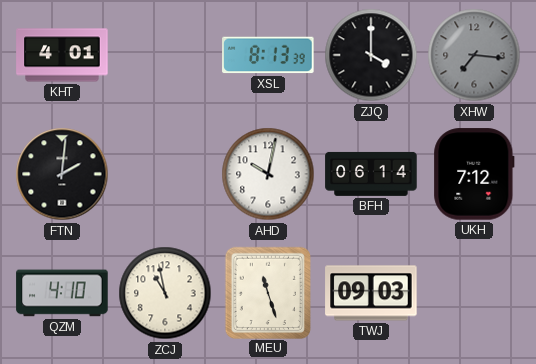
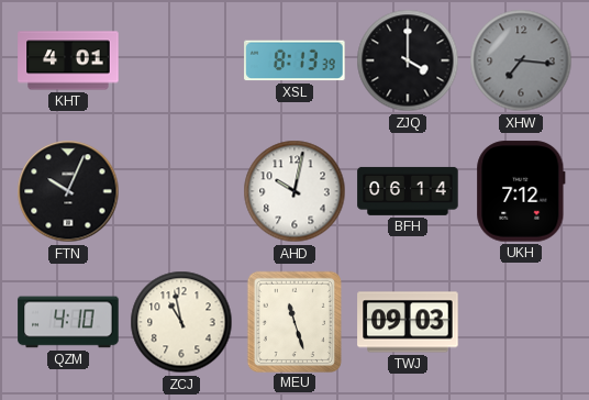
FTN: 2:01 -> 10:04 (68, 191)
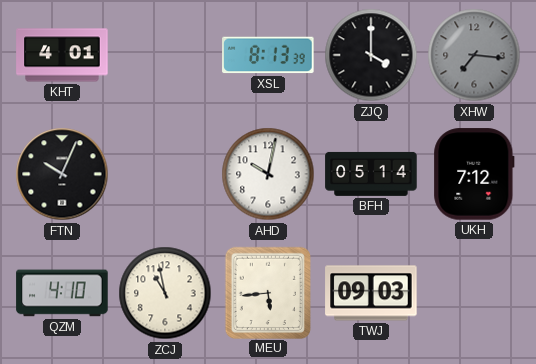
BFH: 06:14 -> 05:14 (371, 174)
MEU: 11:27 -> 5:44 (268, 292)
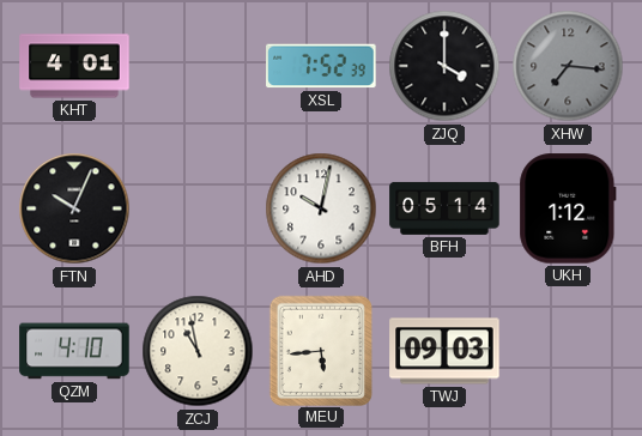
XSL: 8:13 -> 7:52 (321, 66)
UKH: 7:12 -> 1:12 (568, 208)
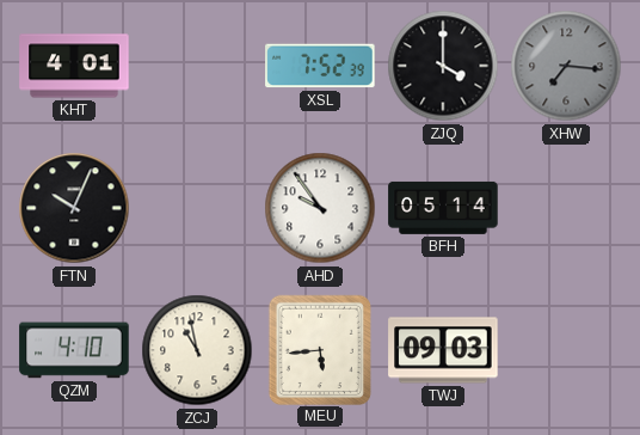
AHD: 10:02 -> 9:54 (320, 208)
UKH: 1:12 -> none (568, 208)
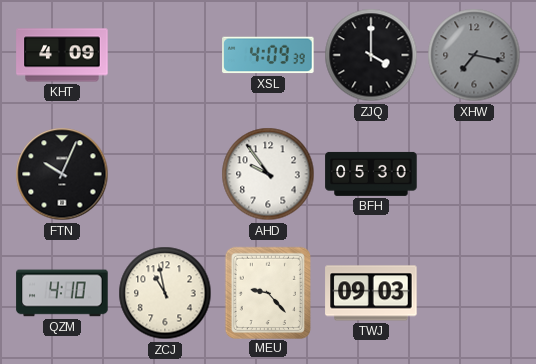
KHT: 4:01 -> 4:09 (62, 55)
XSL: 7:52 -> 4:09 (268, 55)
XHW: 7:16 -> 7:17 (474, 55)
BFH: 05:14 -> 05:30 (371, 174)
MEU: 5:44 -> 9:23 (268, 292)
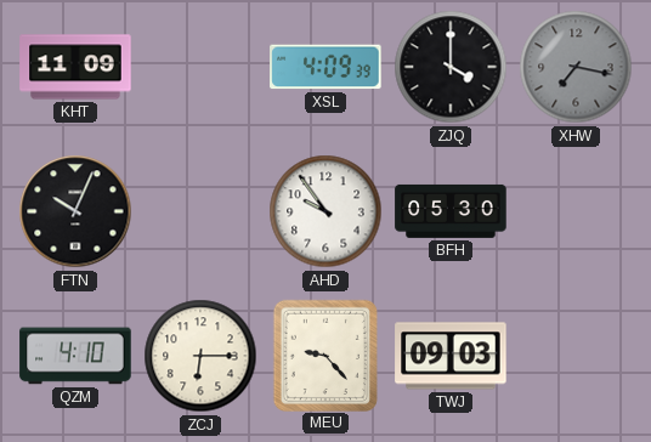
KHT: 4:09 -> 11:09 (75, 67)
ZCJ: 10:58 -> 6:15 (200, 356)
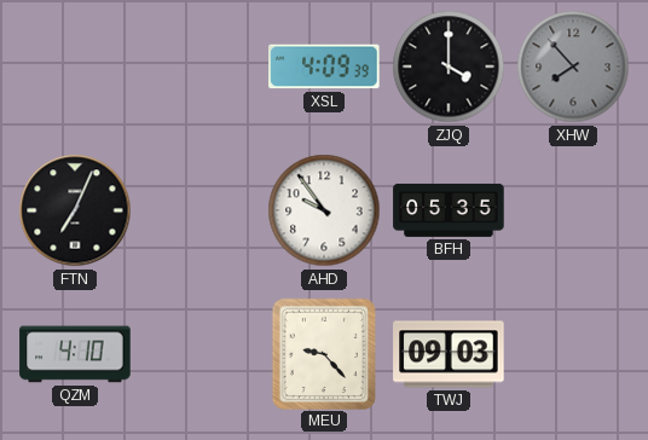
KHT: 11:09 -> none (75, 67)
XHW: 7:17 -> 7:53 (573, 66)
FTN: 10:04 -> 7:04 (75, 210)
BFH: 05:30 -> 05:35 (449, 210)
ZCJ: 6:15 -> none (200, 356)
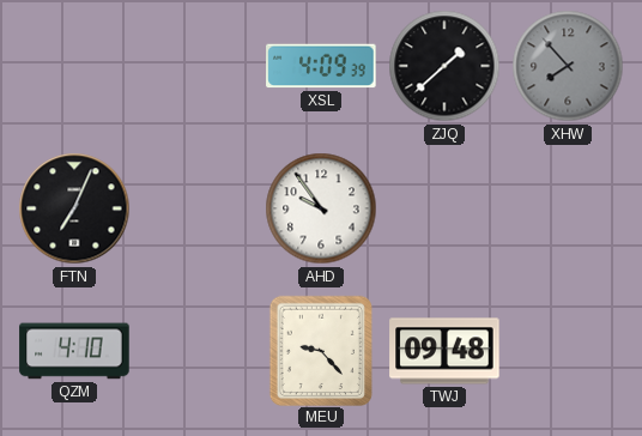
ZJQ: 4:00 -> 1:38 (444, 66)
BFH: 05:35 -> none (449, 210)
TWJ: 09:03 -> 09:48 (444, 351)
